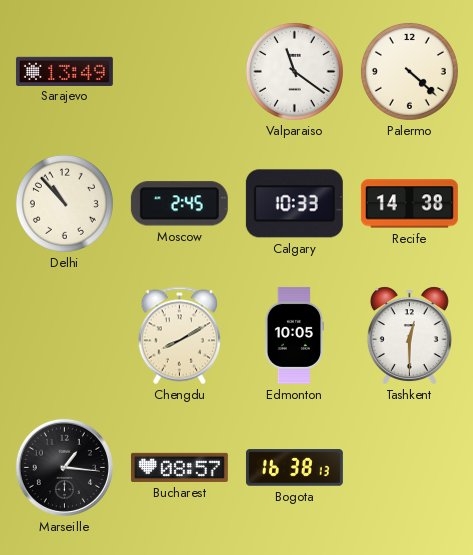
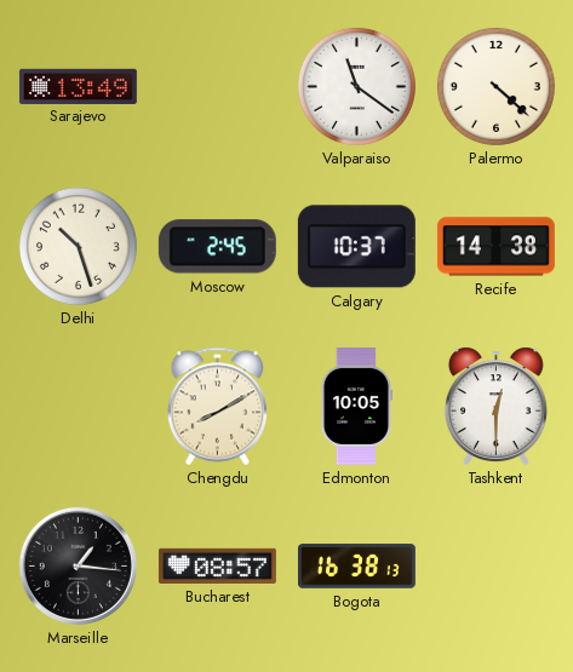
Delhi: 10:53 -> 10:27 (78, 246)
Calgary: 10:33 -> 10:37 (356, 247)
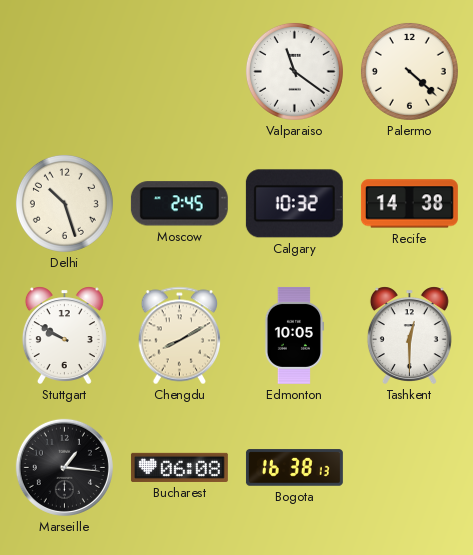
Sarajevo: 13:49 -> none (78, 86)
Calgary: 10:37 -> 10:32 (294, 204)
Stuttgart: none -> 9:50 (64, 335)
Bucharest: 08:57 -> 06:08 (179, 467)
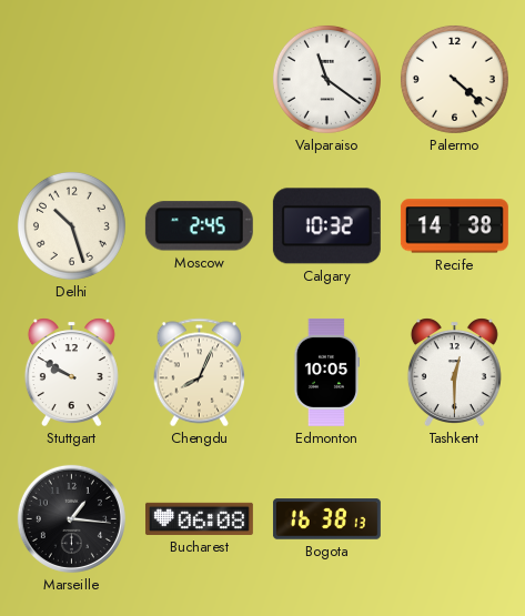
Chengdu: 8:10 -> 8:04 (200, 373)
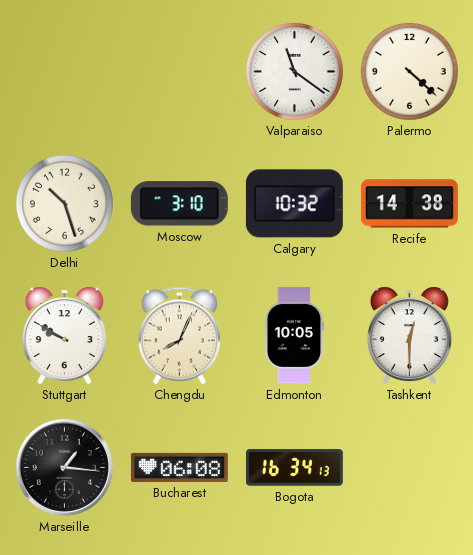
Moscow: 2:45 -> 3:10 (179, 204)
Bogota: 16:38 -> 16:34 (294, 468)
